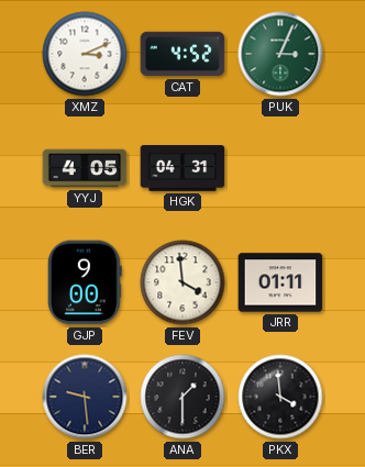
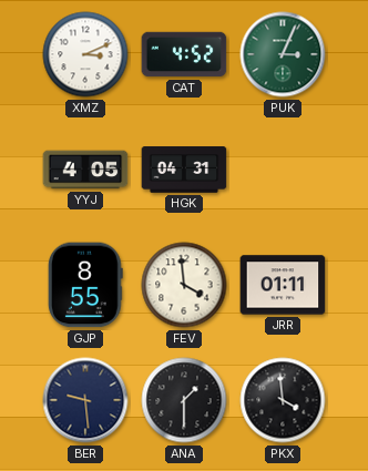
GJP: 9:00 -> 8:55 (85, 285)
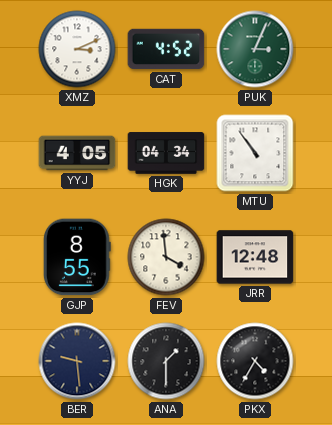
HGK: 04:31 -> 04:34 (166, 153)
MTU: none -> 10:54 (255, 153)
JRR: 01:11 -> 12:48 (255, 257)
PKX: 3:59 -> 4:35 (255, 361)
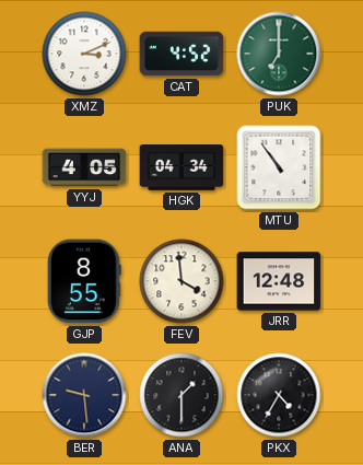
PUK: 3:04 -> 7:00 (279, 54)
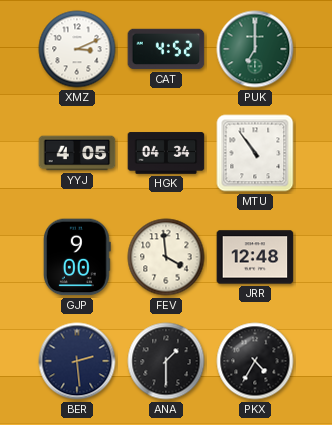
GJP: 8:55 -> 9:00 (77, 257)
BER: 9:29 -> 2:29 (77, 361)
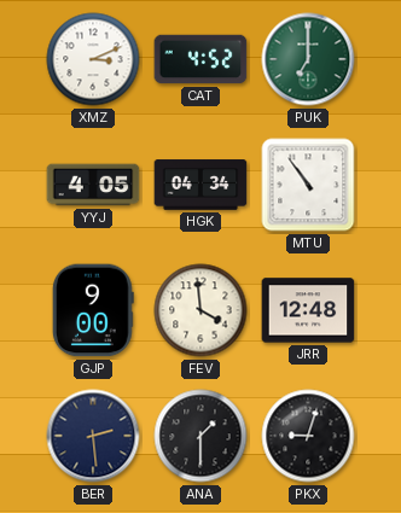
PKX: 4:35 -> 9:03 (308, 436)
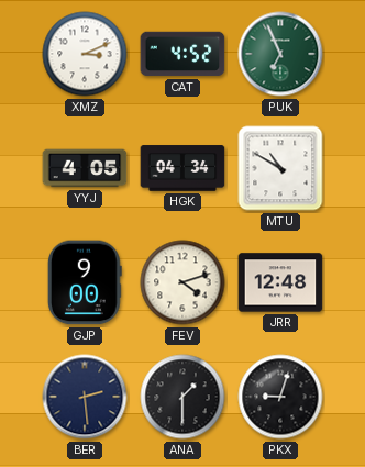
PUK: 7:00 -> 6:56 (280, 54)
MTU: 10:54 -> 10:50 (280, 168)
FEV: 3:59 -> 4:12 (182, 282)
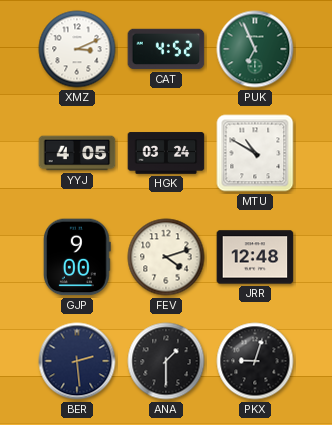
HGK: 04:34 -> 03:24 (166, 153)
